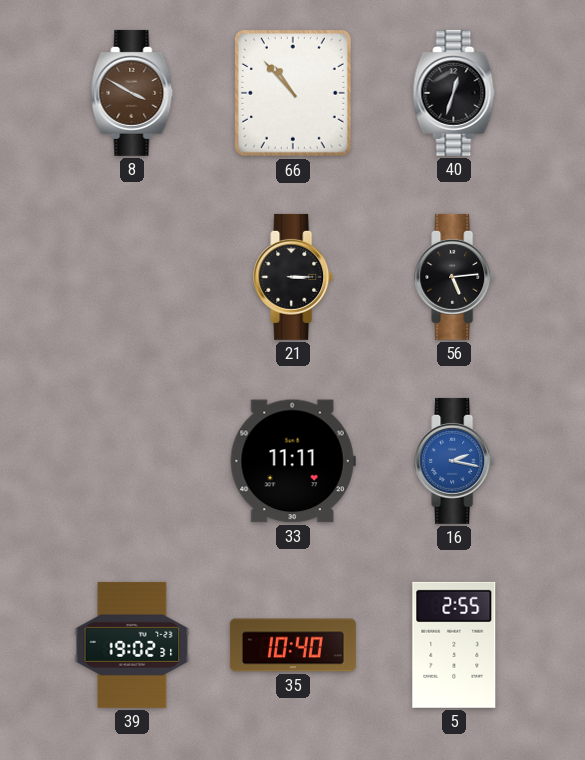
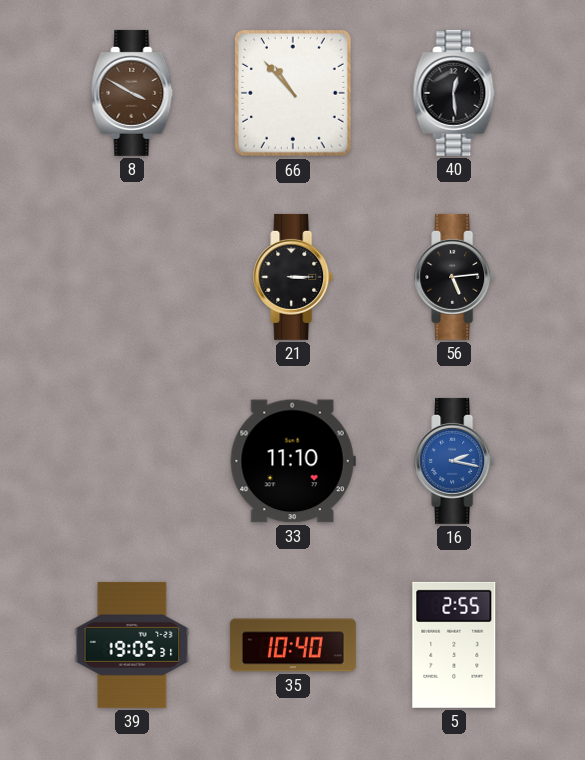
40: 12:33 -> 12:29 (454, 93)
33: 11:11 -> 11:10 (293, 461)
39: 19:02 -> 19:05 (132, 645)
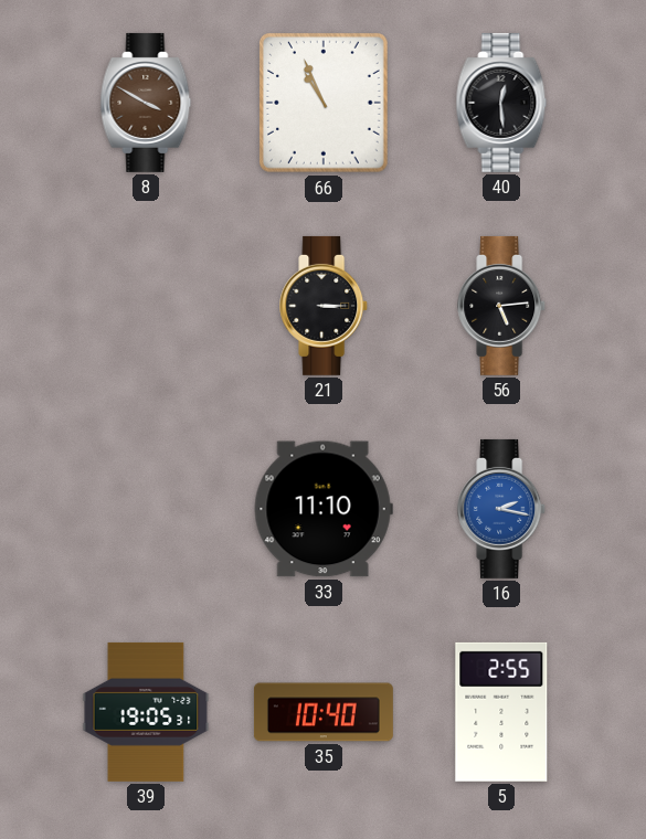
66: 10:53 -> 10:56 (324, 103)
